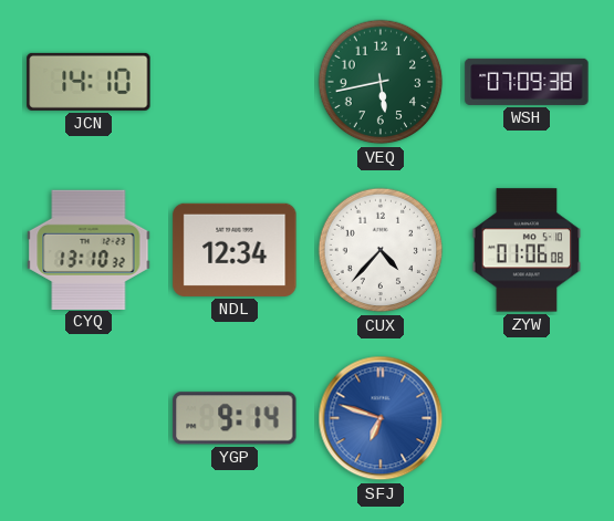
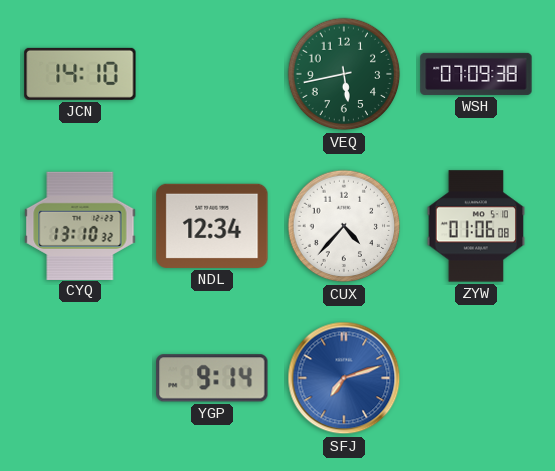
SFJ: 6:48 -> 7:12 (344, 378)
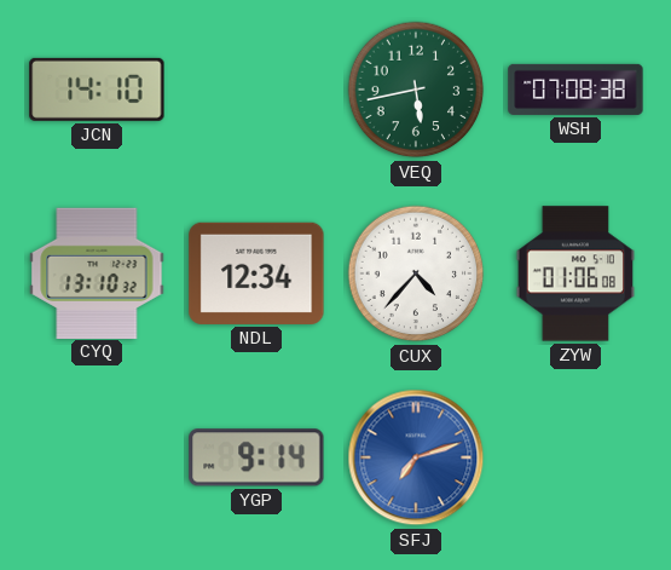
WSH: 07:09 -> 07:08 (575, 90)
